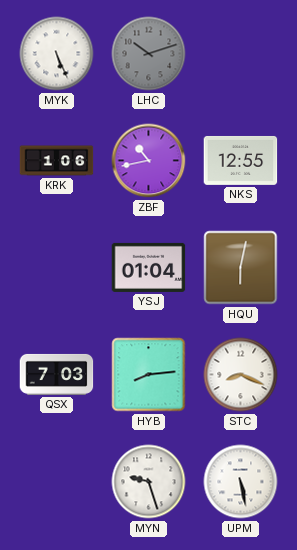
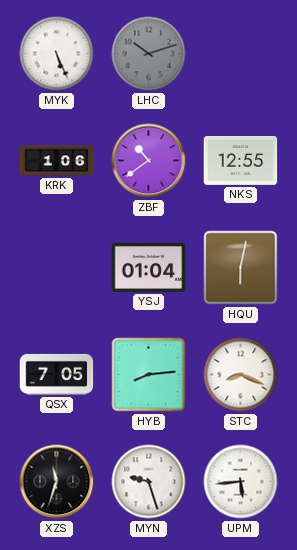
ZBF: 10:43 -> 10:39 (149, 161)
QSX: 7:03 -> 7:05 (57, 374)
XZS: none -> 11:33 (57, 482)
UPM: 5:28 -> 5:44 (241, 482)
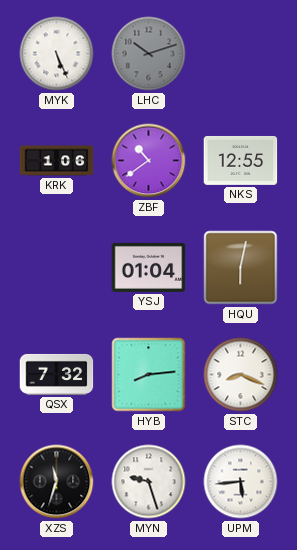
QSX: 7:05 -> 7:32 (57, 374)
